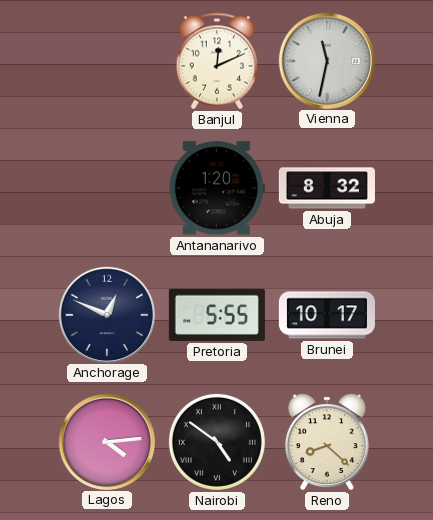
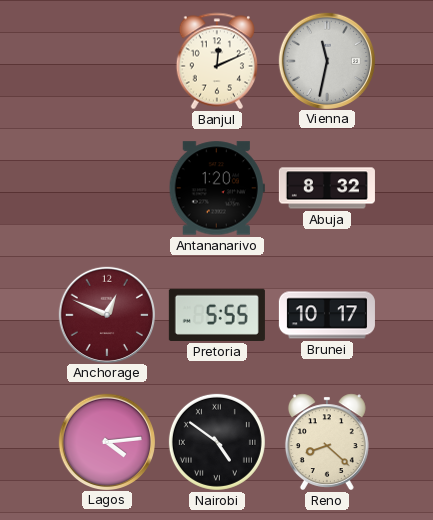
Anchorage dial: navy -> burgundy (106, 314)
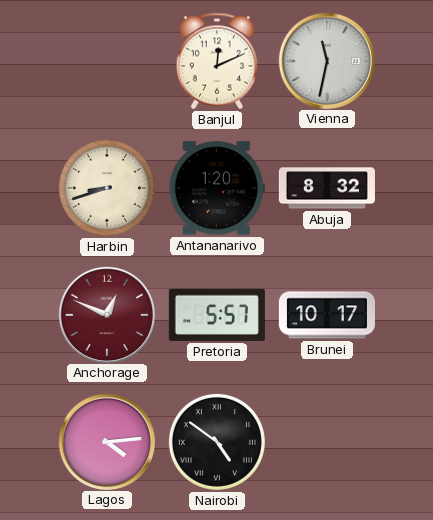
Harbin: none -> 8:42 (107, 188)
Pretoria: 5:55 -> 5:57 (217, 315)
Reno: 8:22 -> none (327, 442)
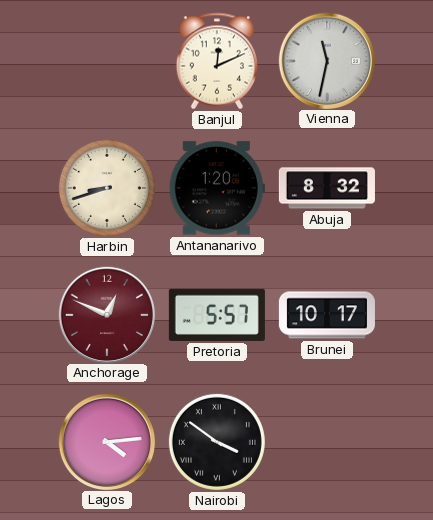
Nairobi: 4:51 -> 3:51 (217, 442)
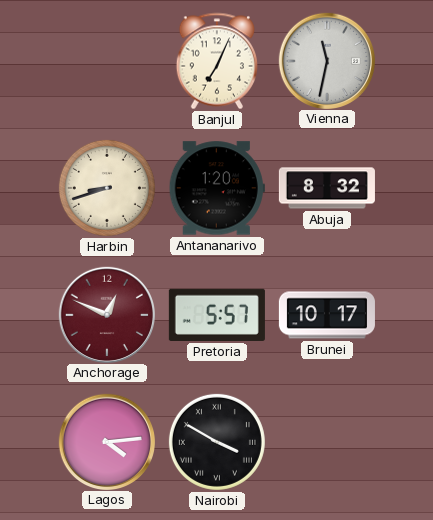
Banjul: 12:11 -> 7:04 (216, 61)
Nairobi: 3:51 -> 3:50 (217, 442)
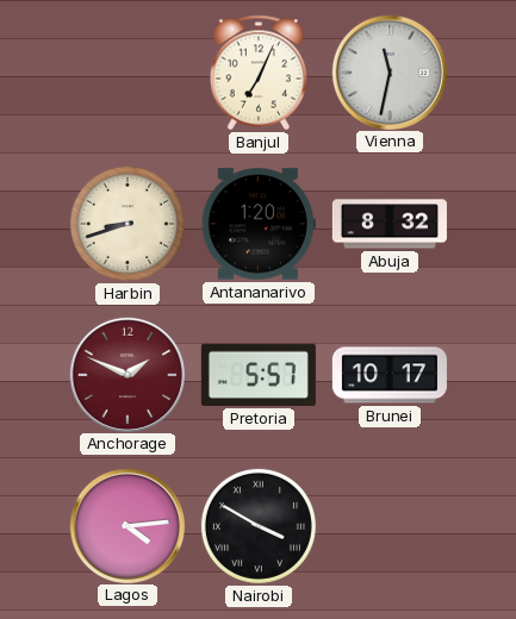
Anchorage: 12:49 -> 1:49 (126, 374)
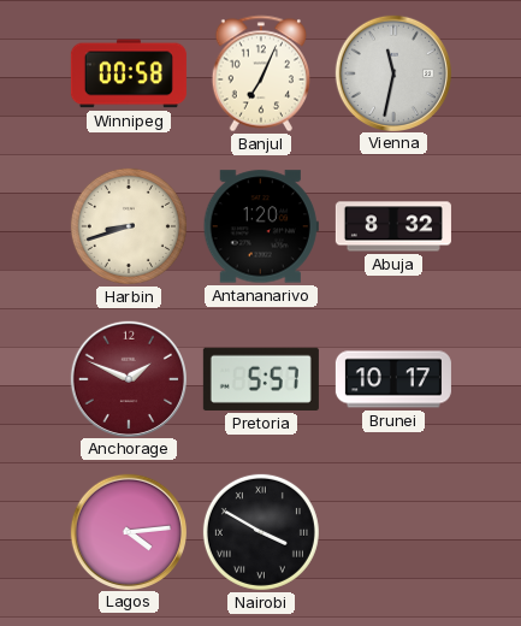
Winnipeg: none -> 00:58 (129, 73)
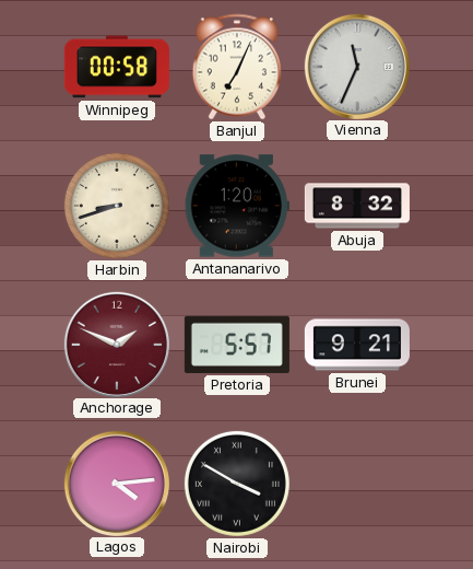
Vienna: 11:32 -> 11:34 (356, 66)
Brunei: 10:17 -> 9:21 (357, 345)
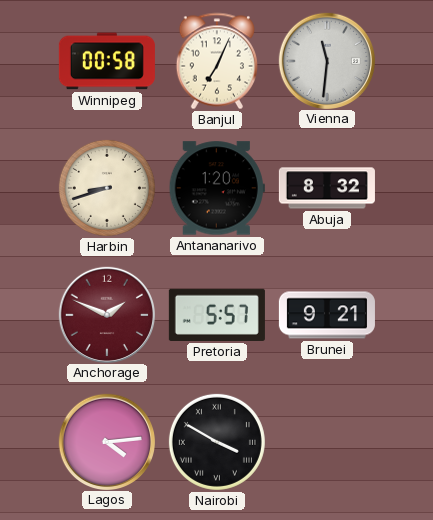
Vienna: 11:34 -> 11:31 (326, 60)
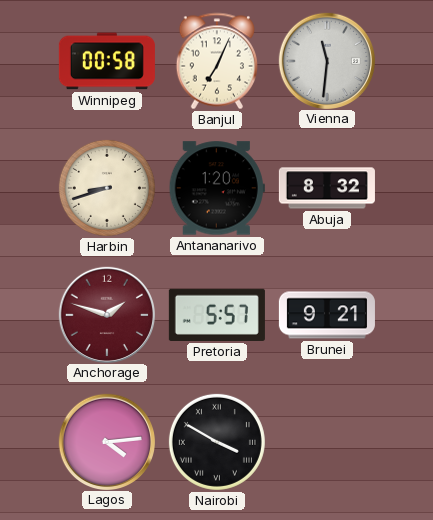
Anchorage: 1:49 -> 1:48 (106, 314)
